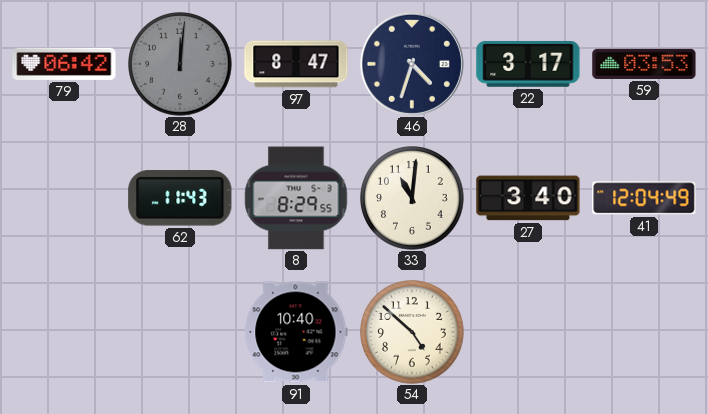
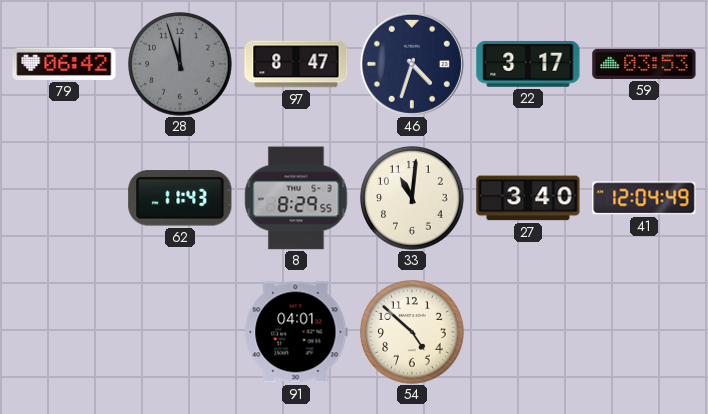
28: 12:01 -> 11:57 (180, 64)
91: 10:40 -> 04:01 (296, 332)
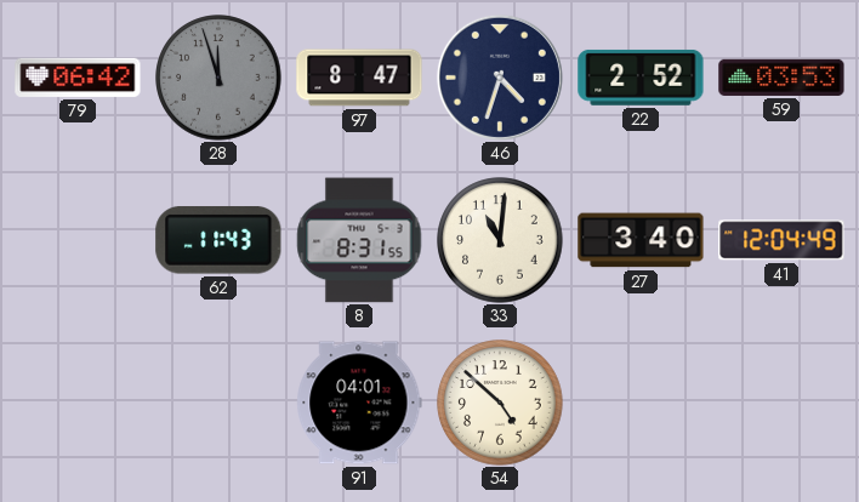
22: 3:17 -> 2:52 (641, 78)
8: 8:29 -> 8:31 (359, 240)
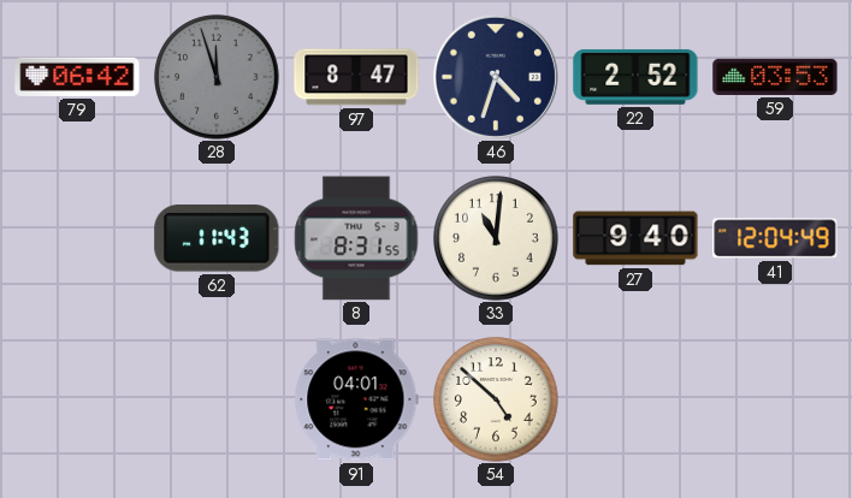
27: 3:40 -> 9:40 (635, 238)
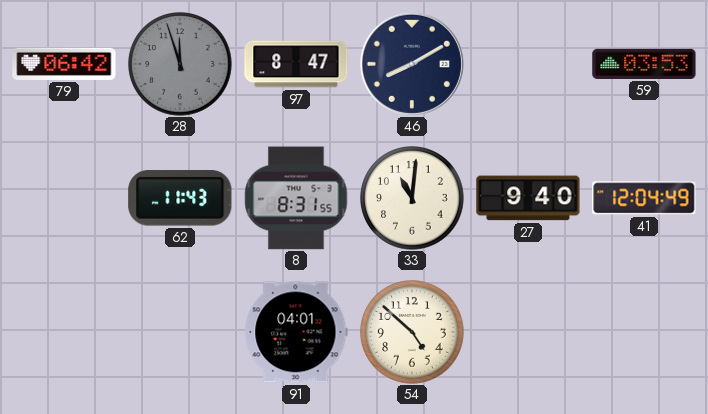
46: 4:33 -> 8:10 (412, 64)
22: 2:52 -> none (635, 77)
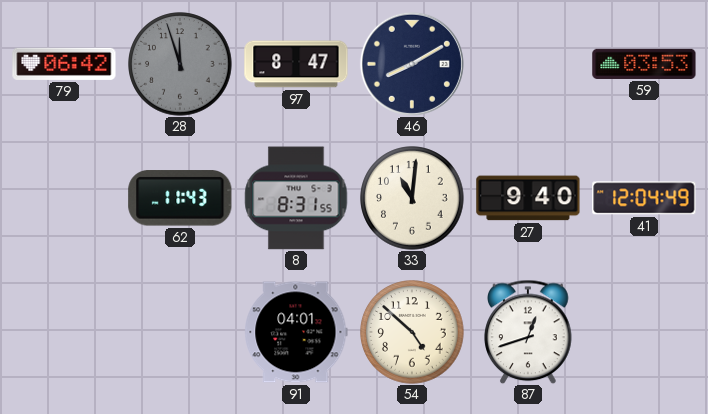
87: none -> 12:42 (528, 332)
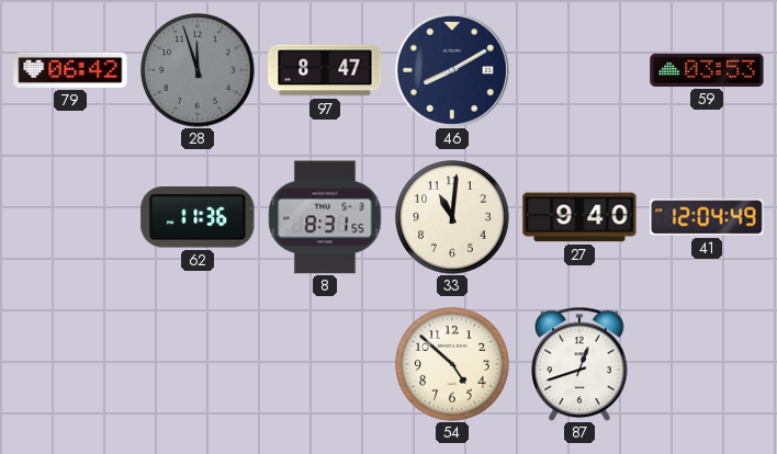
62: 11:43 -> 11:36 (198, 217)
91: 04:01 -> none (296, 332)
